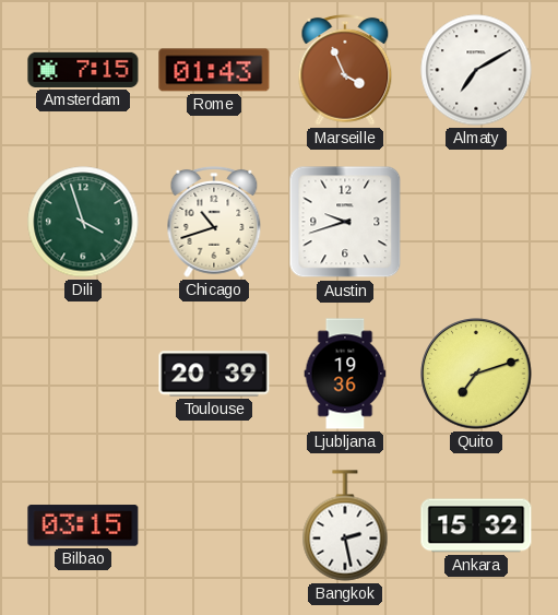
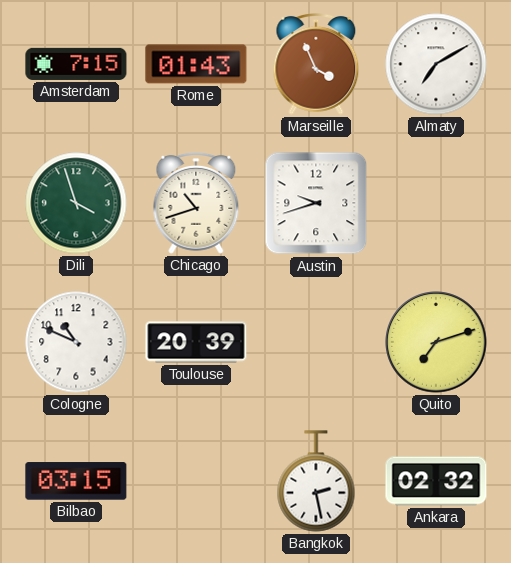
Cologne: none -> 10:49 (76, 342)
Ljubljana: 19:36 -> none (345, 374)
Ankara: 15:32 -> 02:32 (436, 481)
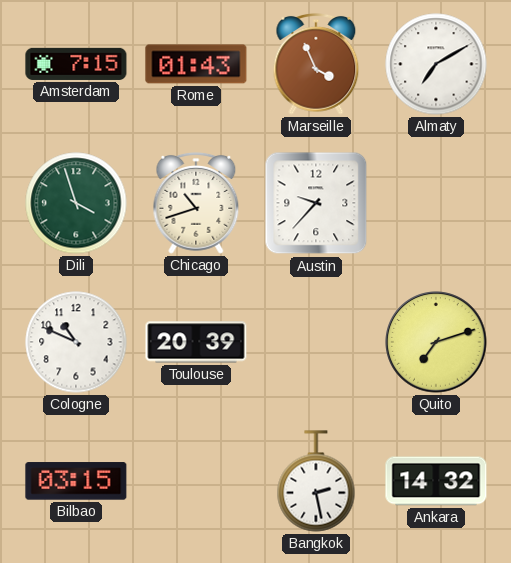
Austin: 9:42 -> 9:37 (316, 203)
Ankara: 02:32 -> 14:32 (436, 481)
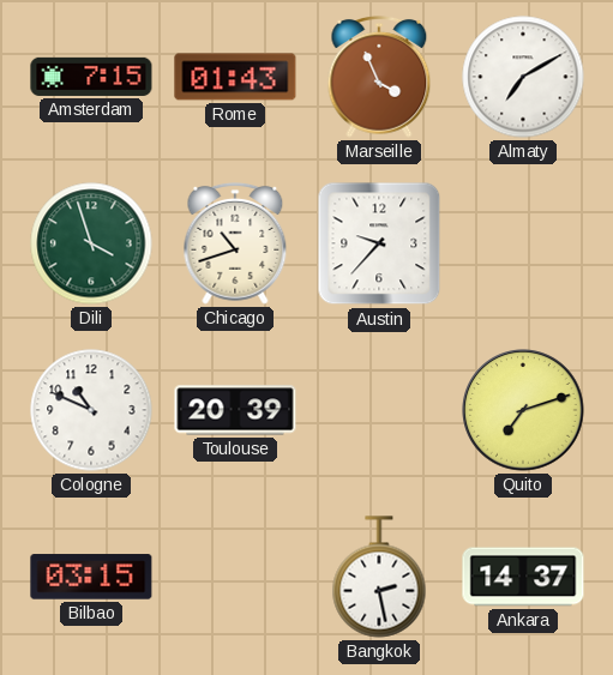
Ankara: 14:32 -> 14:37 (523, 577)
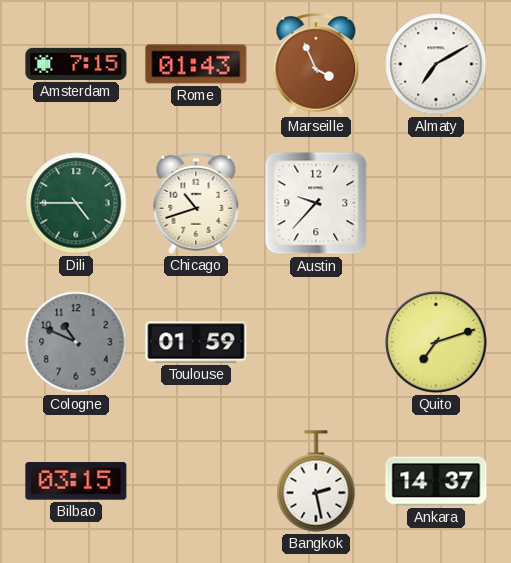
Dili: 3:57 -> 4:45 (76, 203)
Cologne dial: white -> grey (76, 342)
Toulouse: 20:39 -> 01:59 (196, 342)
